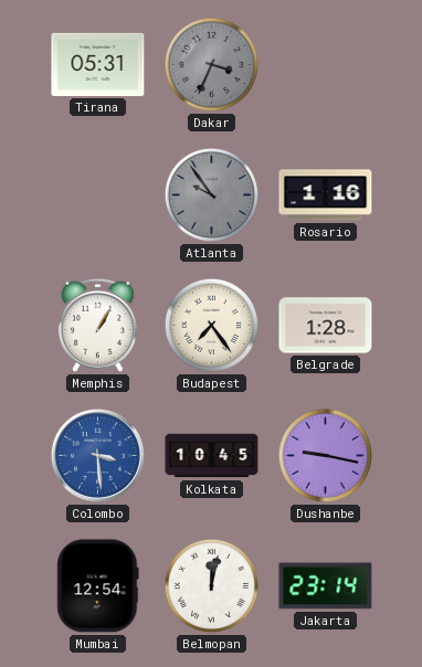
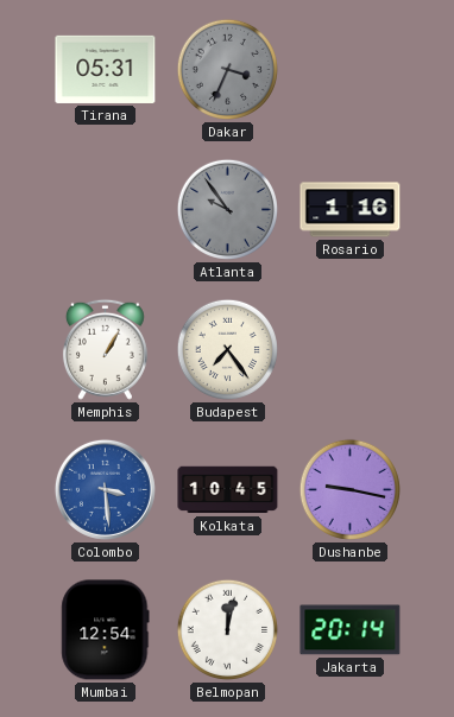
Belgrade: 1:28 -> none (326, 326)
Jakarta: 23:14 -> 20:14 (351, 630)
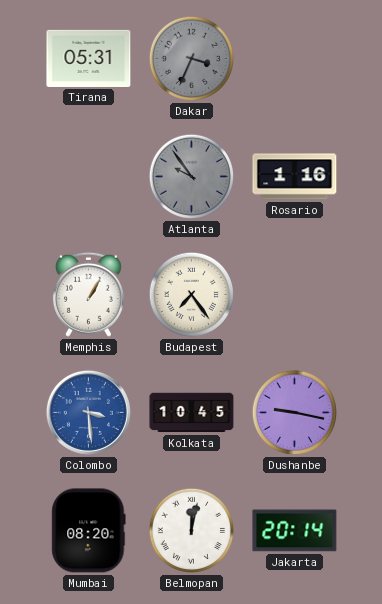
Mumbai: 12:54 -> 08:20 (89, 531)
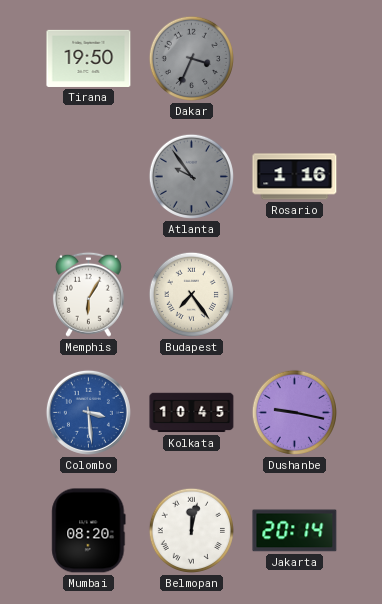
Tirana: 05:31 -> 19:50 (89, 58)
Memphis: 1:05 -> 6:05 (88, 294)
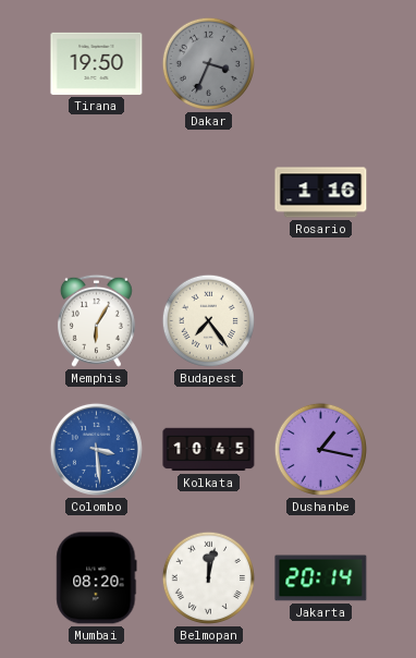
Atlanta: 9:54 -> none (191, 176)
Dushanbe: 9:17 -> 1:17 (320, 449)
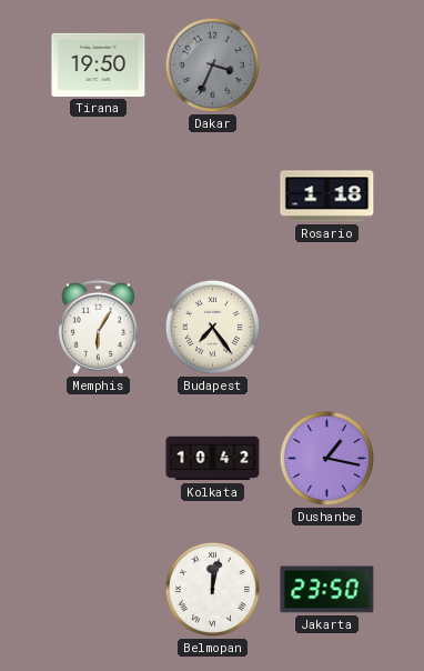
Rosario: 1:16 -> 1:18 (327, 197)
Colombo: 3:29 -> none (96, 449)
Kolkata: 10:45 -> 10:42 (213, 459)
Mumbai: 08:20 -> none (97, 578)
Jakarta: 20:14 -> 23:50 (327, 590)
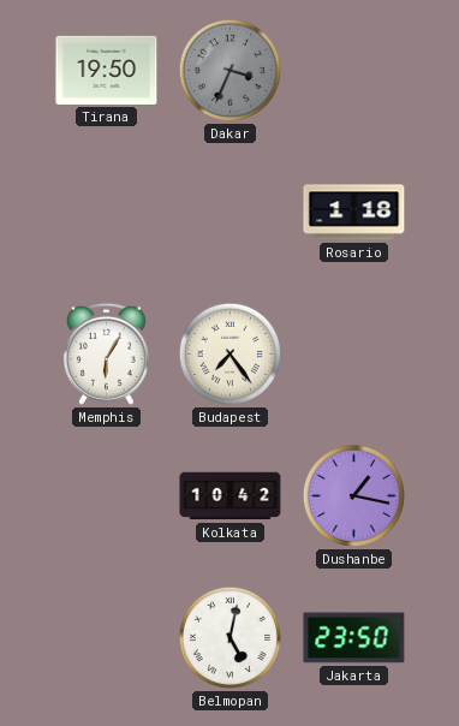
Belmopan: 12:02 -> 5:02 (229, 637)
